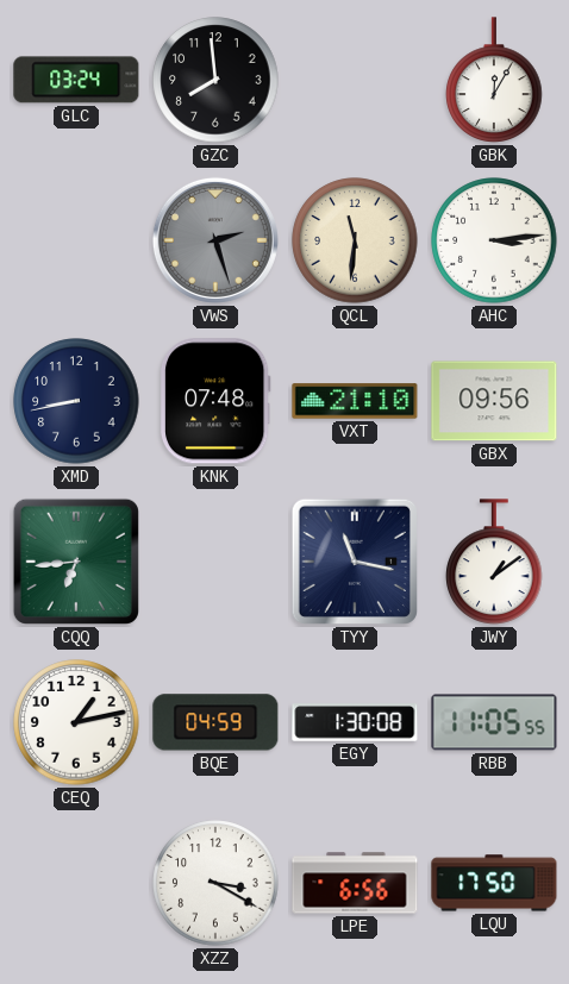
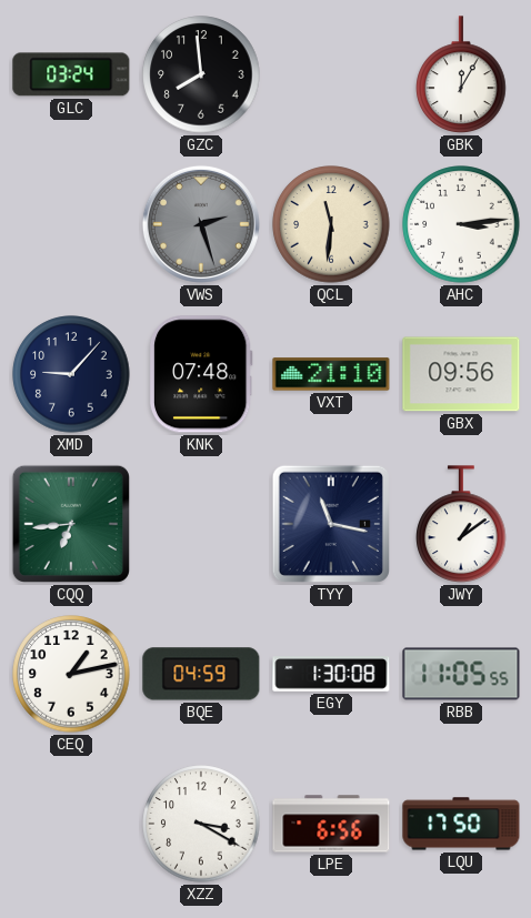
XMD: 8:43 -> 9:07 (71, 374)
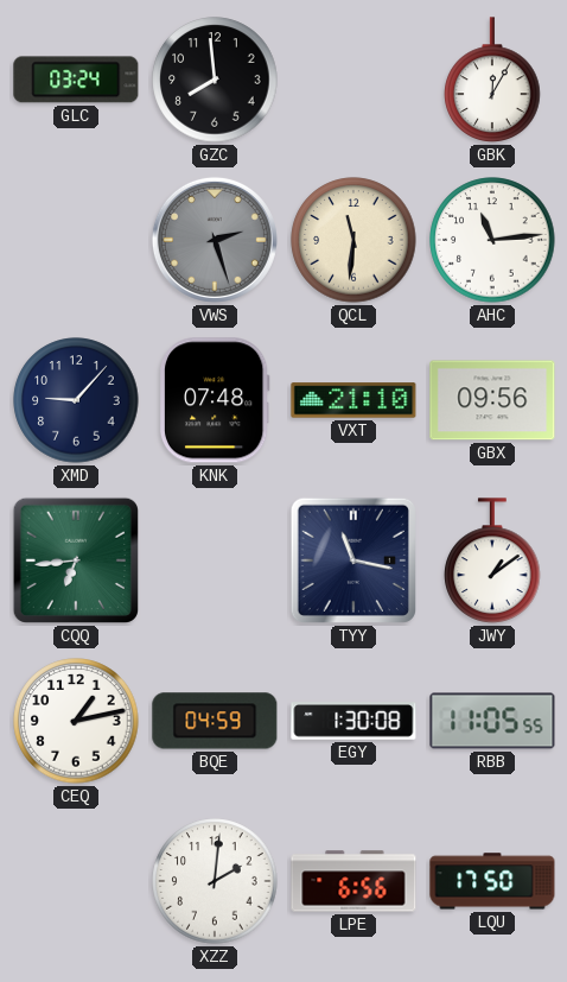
AHC: 3:14 -> 11:14 (492, 240)
XZZ: 3:20 -> 2:01 (215, 881)
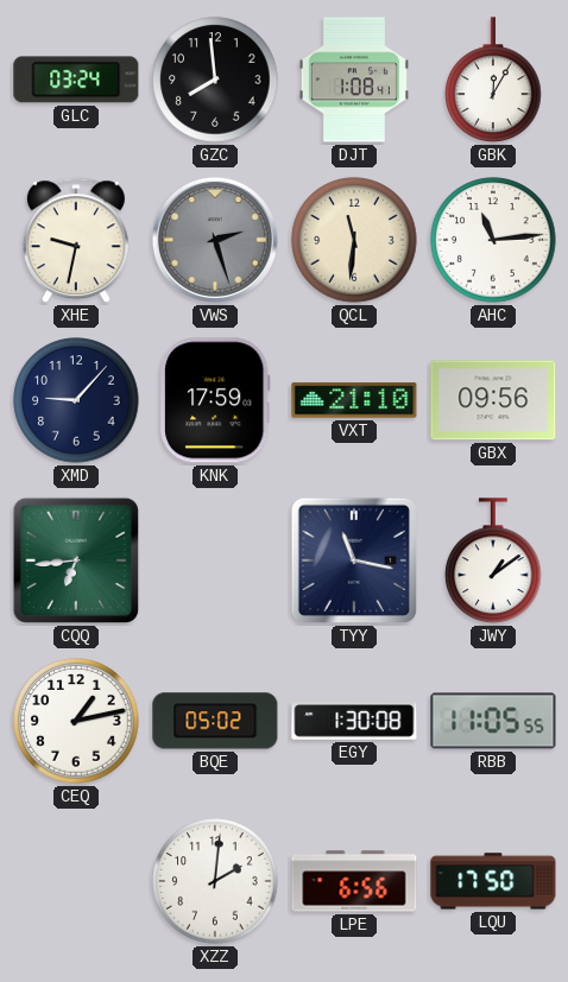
DJT: none -> 1:08 (354, 80)
XHE: none -> 9:32 (76, 241)
KNK: 07:48 -> 17:59 (215, 400)
BQE: 04:59 -> 05:02 (215, 721)
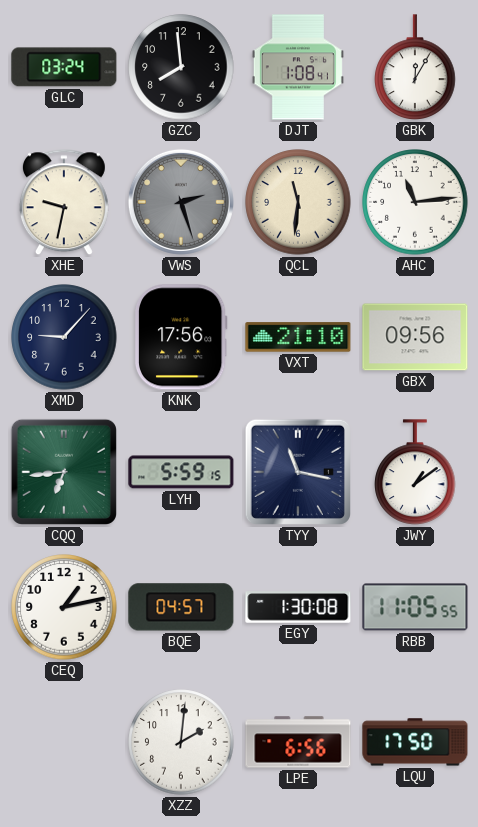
KNK: 17:59 -> 17:56 (181, 337)
LYH: none -> 5:59 (181, 472)
BQE: 05:02 -> 04:57 (181, 607)
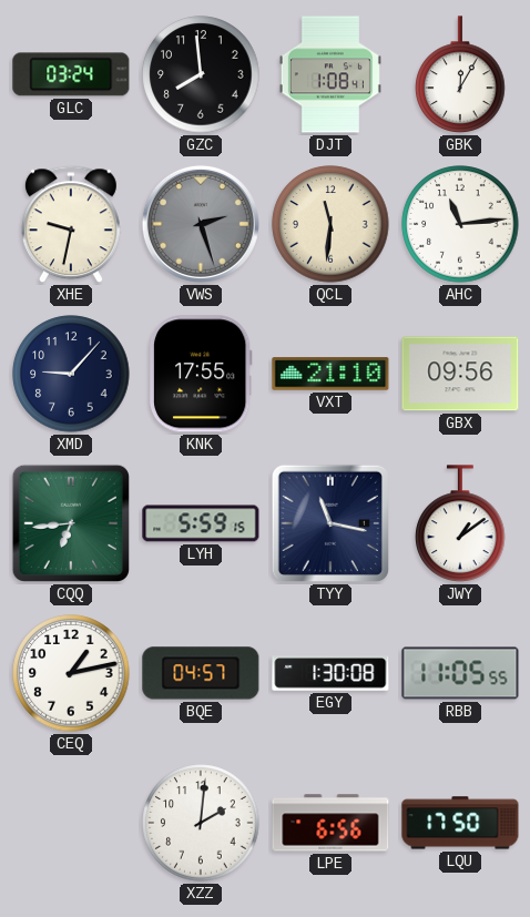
KNK: 17:56 -> 17:55 (201, 374)
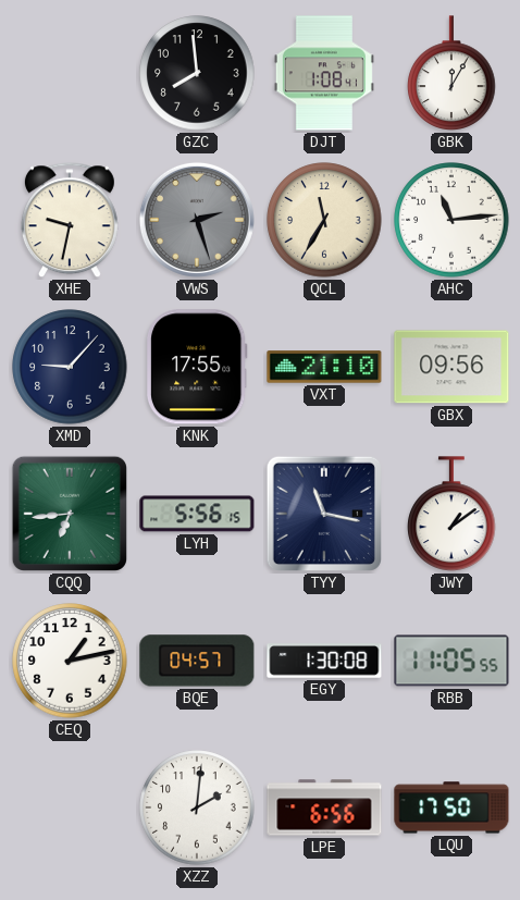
GLC: 03:24 -> none (71, 74)
QCL: 11:31 -> 11:35 (324, 220)
LYH: 5:59 -> 5:56 (197, 514)
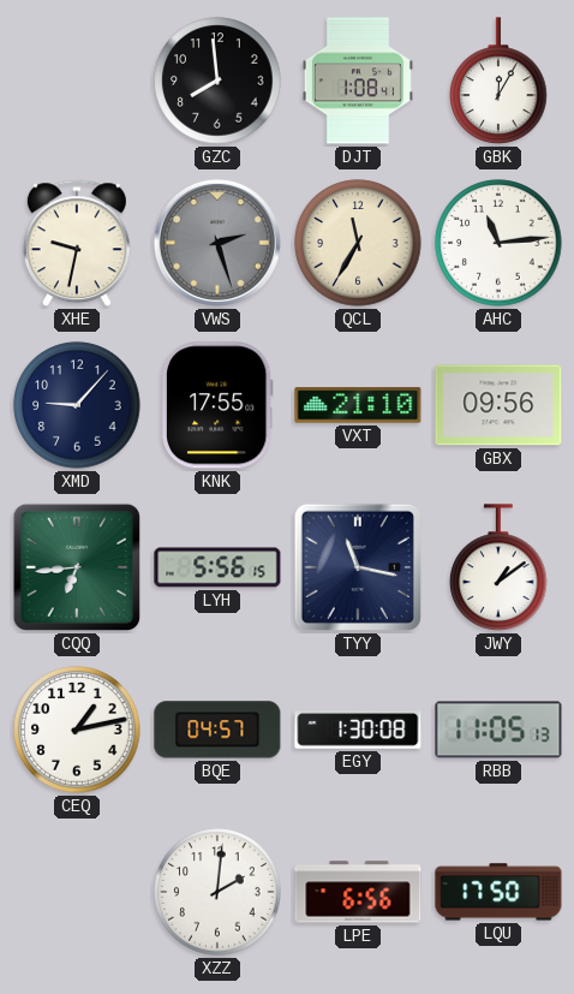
RBB: 11:05:55 -> 11:05:13 (498, 730)
